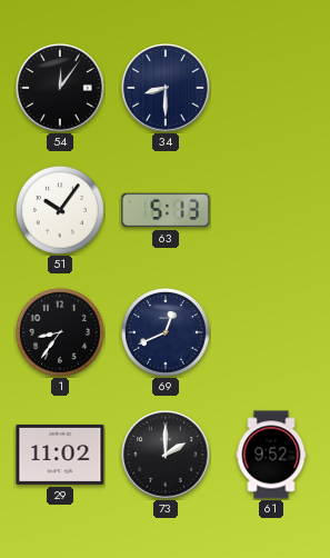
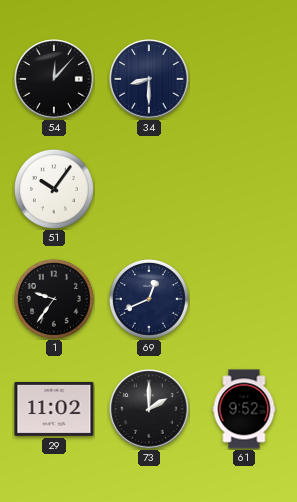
54: 12:06 -> 12:07 (54, 79)
63: 5:13 -> none (166, 210)
1: 8:36 -> 9:36 (54, 299)
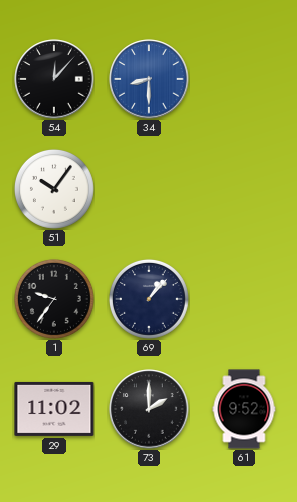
34 dial: navy -> blue (149, 79)
69: 12:41 -> 1:07 (149, 299)
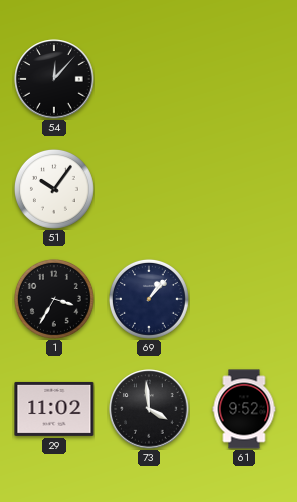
34: 8:30 -> none (149, 79)
1: 9:36 -> 3:35 (54, 299)
73: 2:00 -> 3:59 (149, 409)
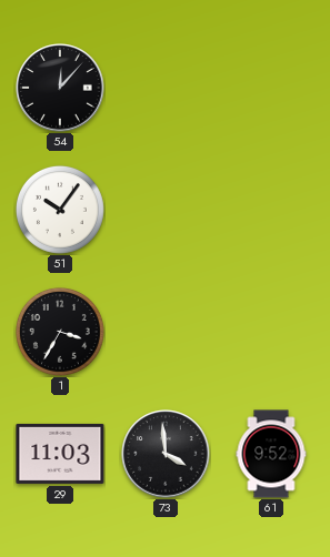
69: 1:07 -> none (149, 299)
29: 11:02 -> 11:03 (60, 454)
